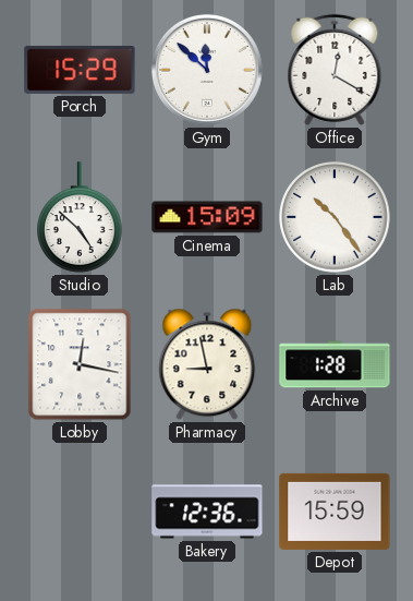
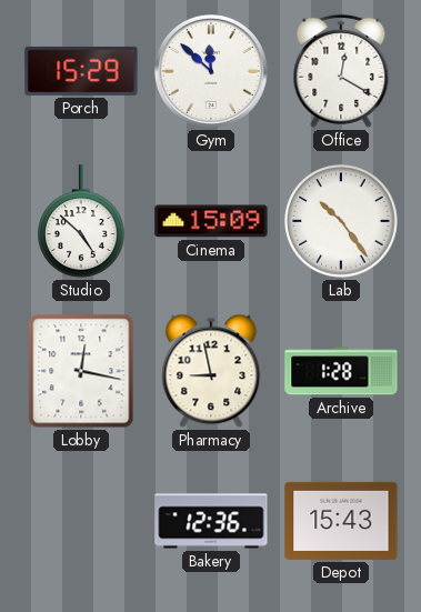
Depot: 15:59 -> 15:43 (341, 521)
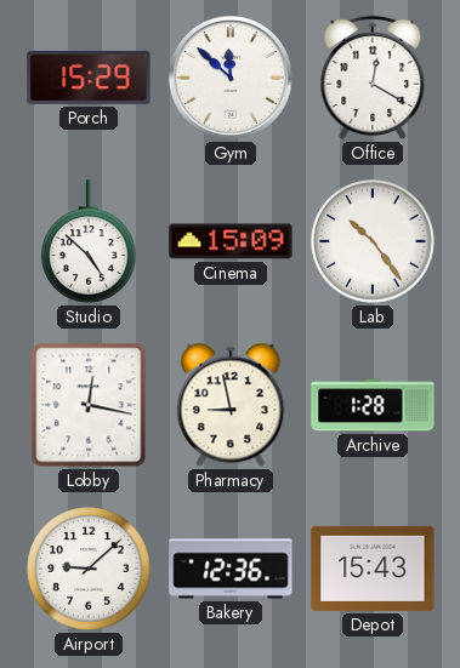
Airport: none -> 9:08 (89, 569)
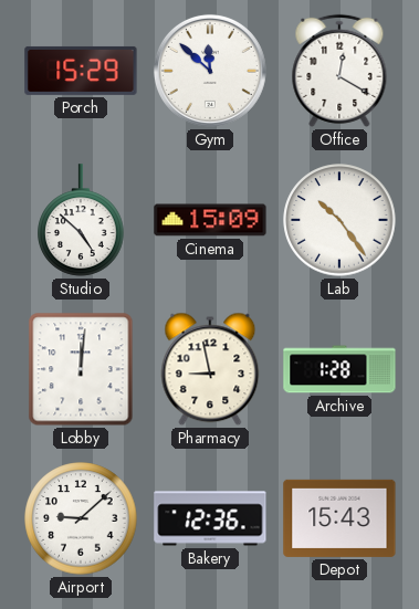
Lobby: 12:17 -> 12:01 (81, 369)
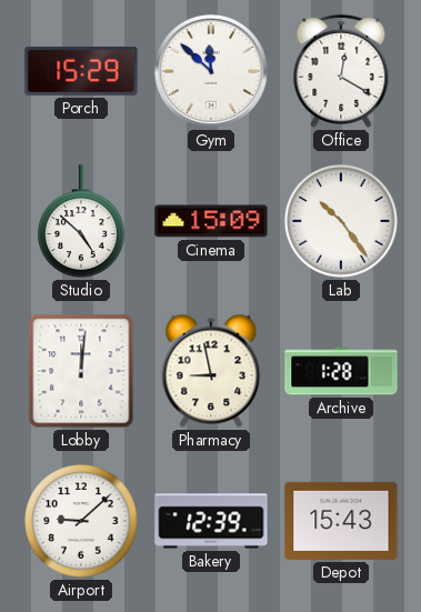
Bakery: 12:36 -> 12:39 (211, 521)
